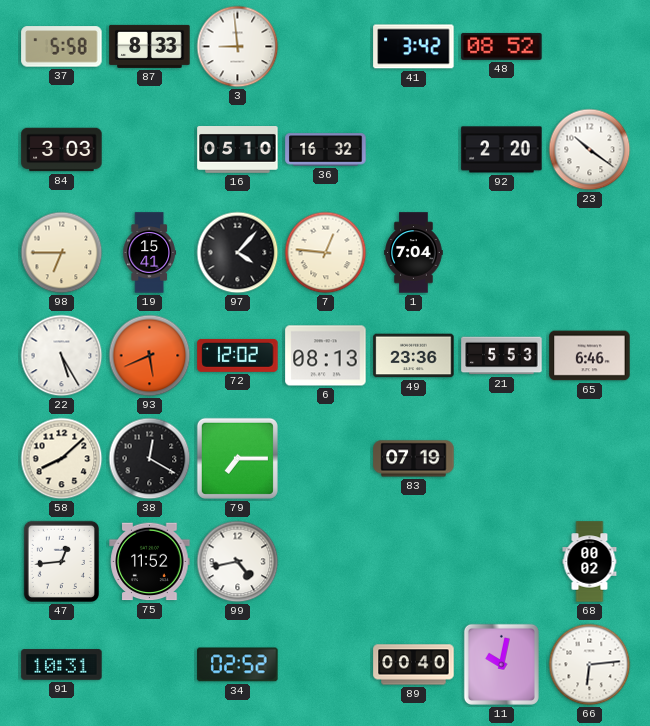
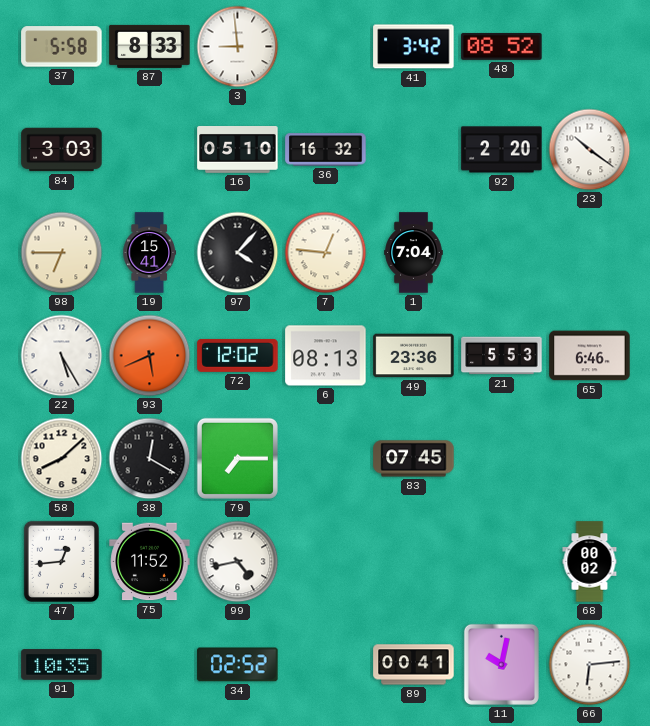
83: 07:19 -> 07:45 (414, 459)
91: 10:31 -> 10:35 (62, 665)
89: 00:40 -> 00:41 (414, 665)
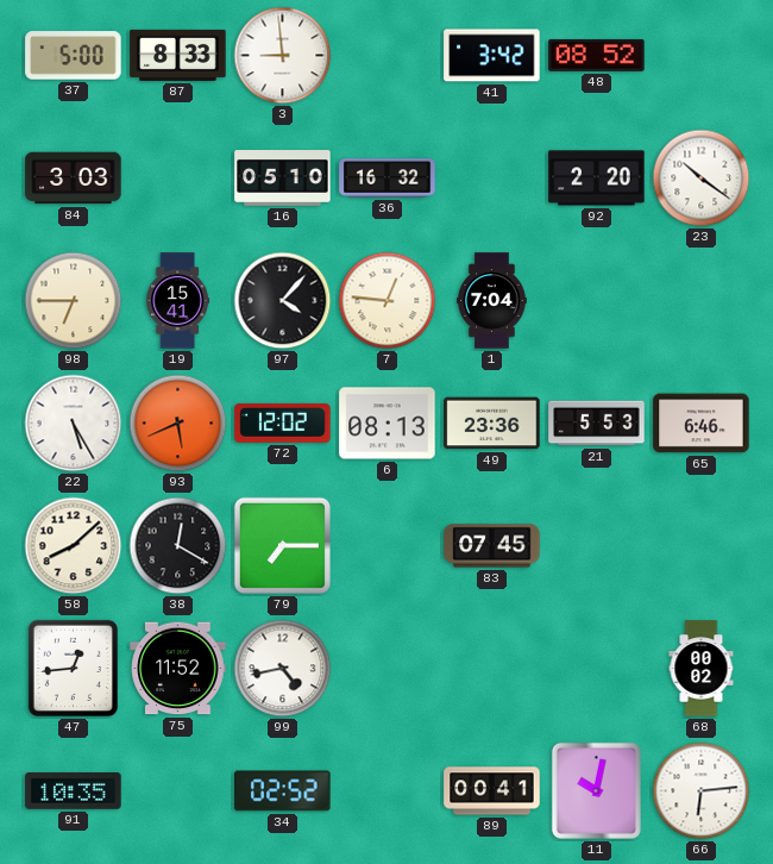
37: 5:58 -> 5:00 (74, 56)
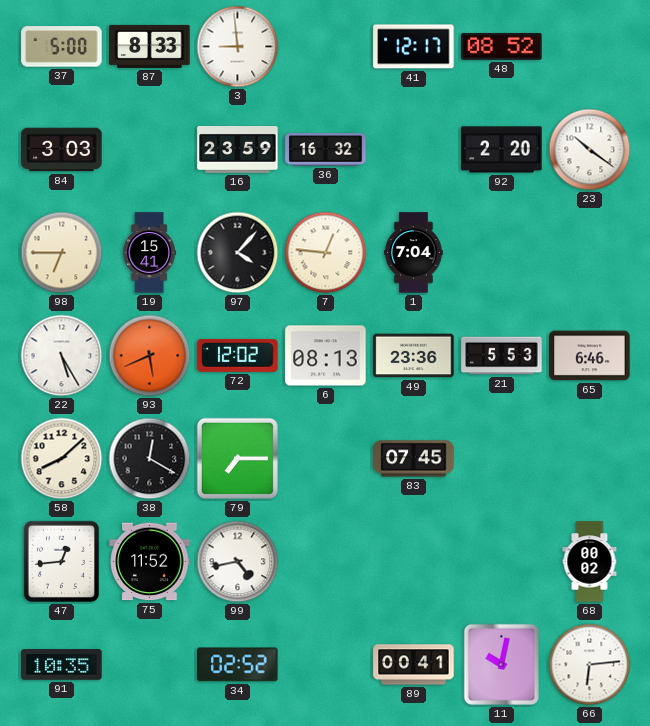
41: 3:42 -> 12:17 (414, 47)
16: 05:10 -> 23:59 (238, 150)
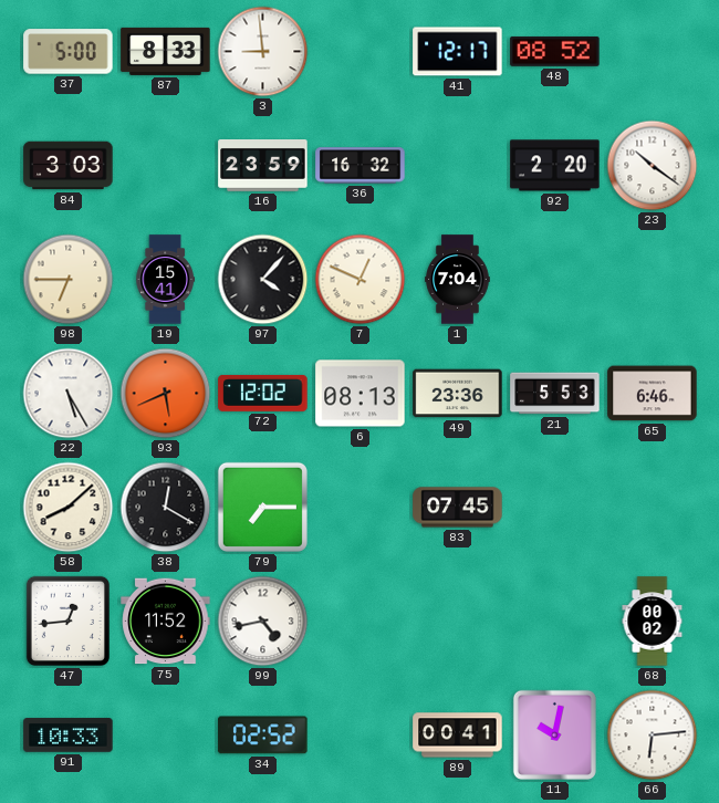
7: 12:46 -> 12:49 (361, 280)
91: 10:35 -> 10:33 (69, 736)
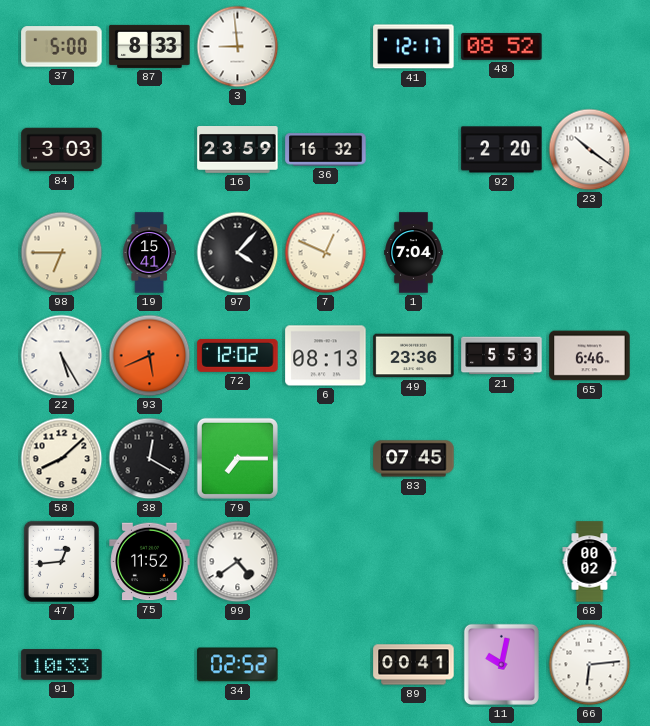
99: 4:43 -> 4:39 (238, 562)
